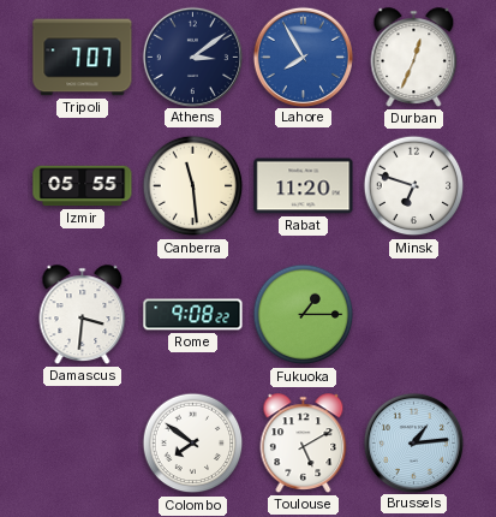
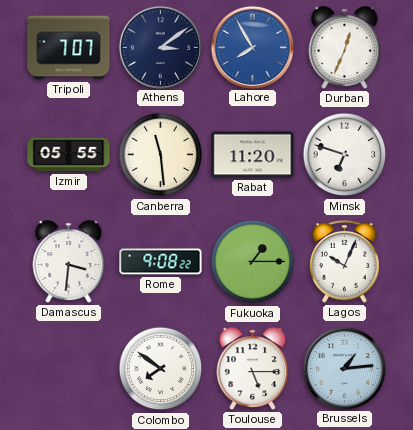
Lagos: none -> 10:04 (345, 261)
Toulouse: 5:10 -> 5:15 (253, 369)
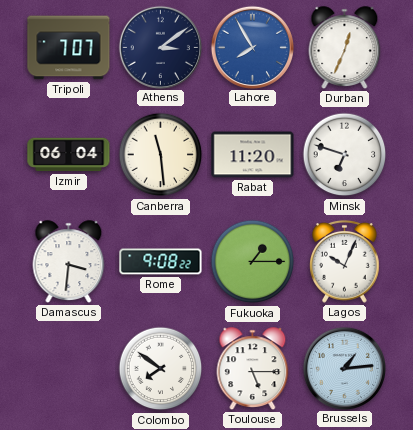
Izmir: 05:55 -> 06:04 (69, 155)
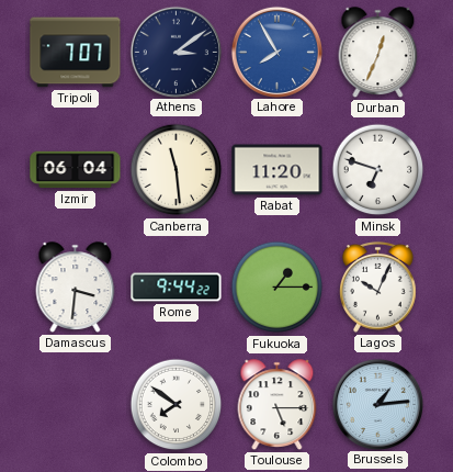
Rome: 9:08 -> 9:44 (177, 288)
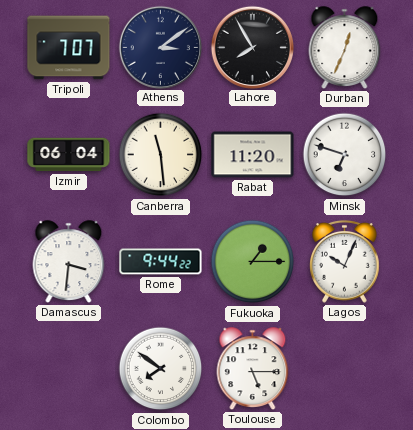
Lahore dial: blue -> black (252, 47)
Brussels: 1:14 -> none (377, 404)
